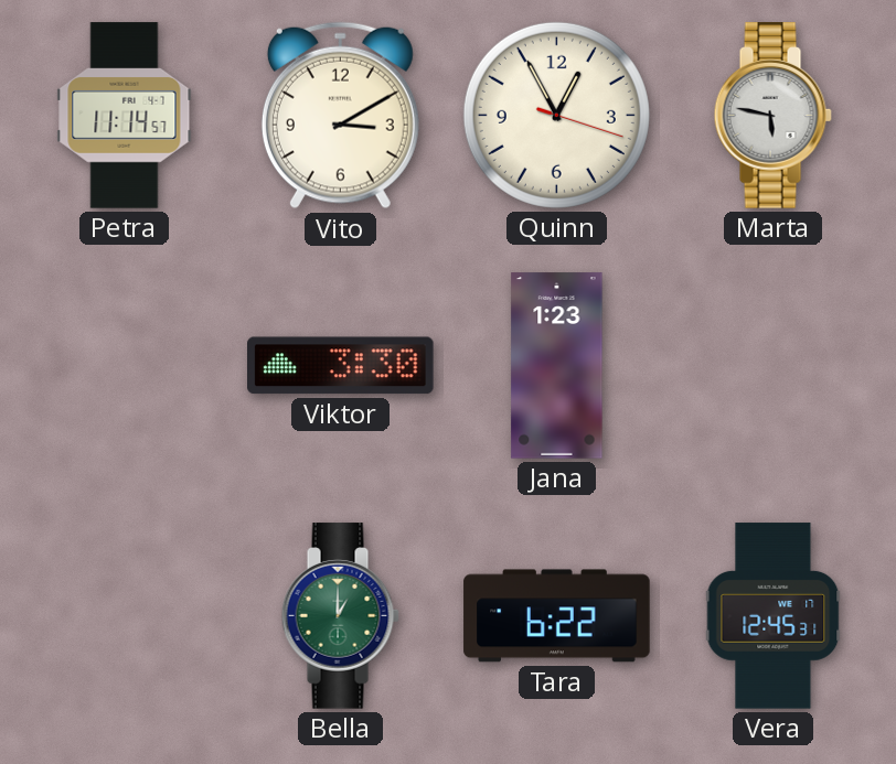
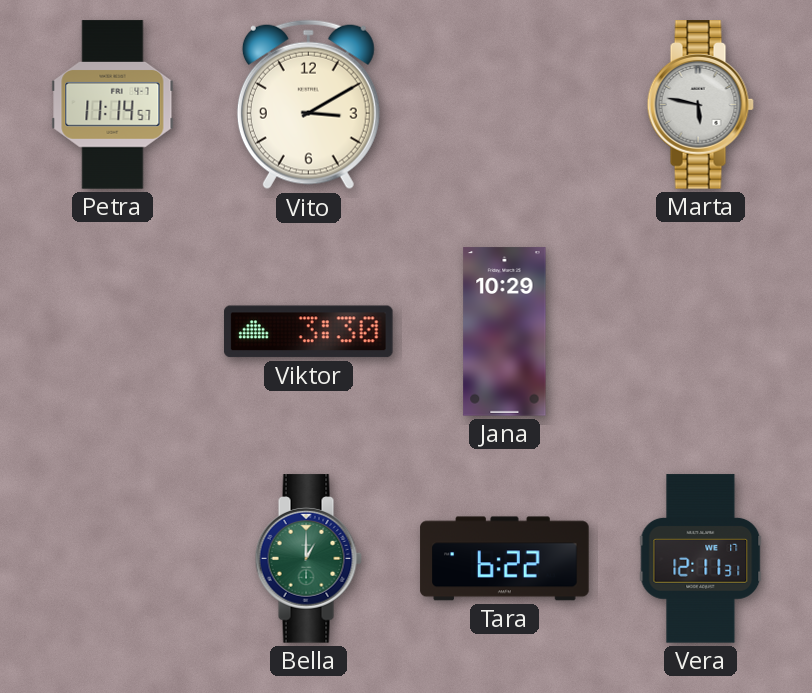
Quinn: 12:55 -> none (556, 115)
Jana: 1:23 -> 10:29 (505, 332)
Vera: 12:45 -> 12:11 (701, 559)
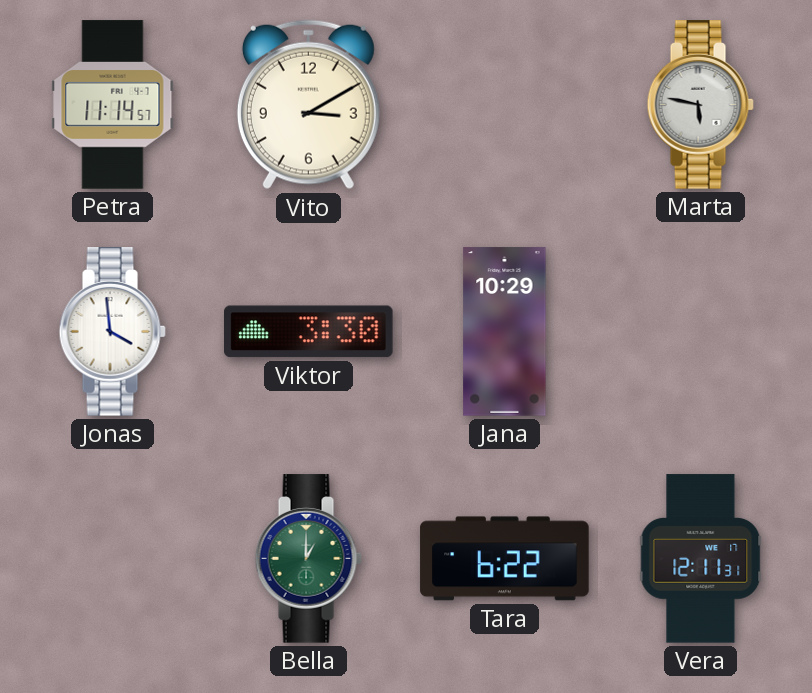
Jonas: none -> 3:59 (112, 332)
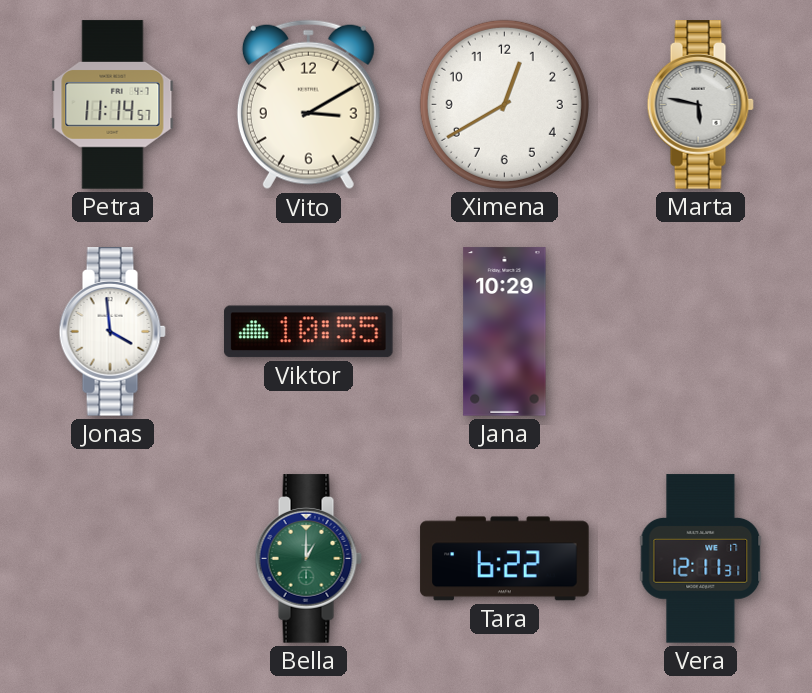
Ximena: none -> 12:40 (504, 104)
Viktor: 3:30 -> 10:55 (309, 332)
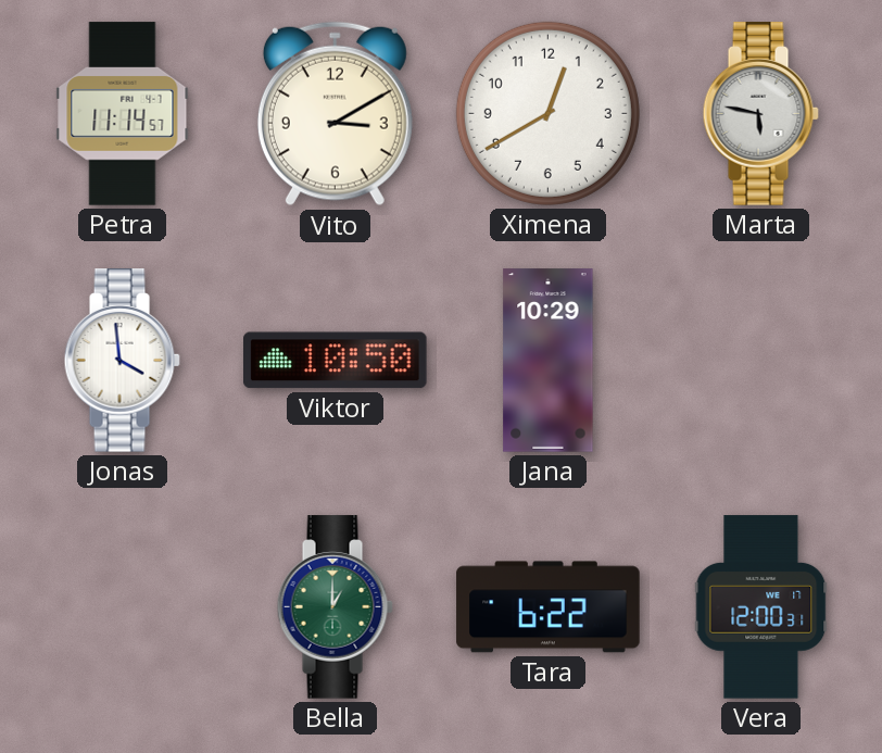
Viktor: 10:55 -> 10:50 (336, 361)
Vera: 12:11 -> 12:00 (761, 607)
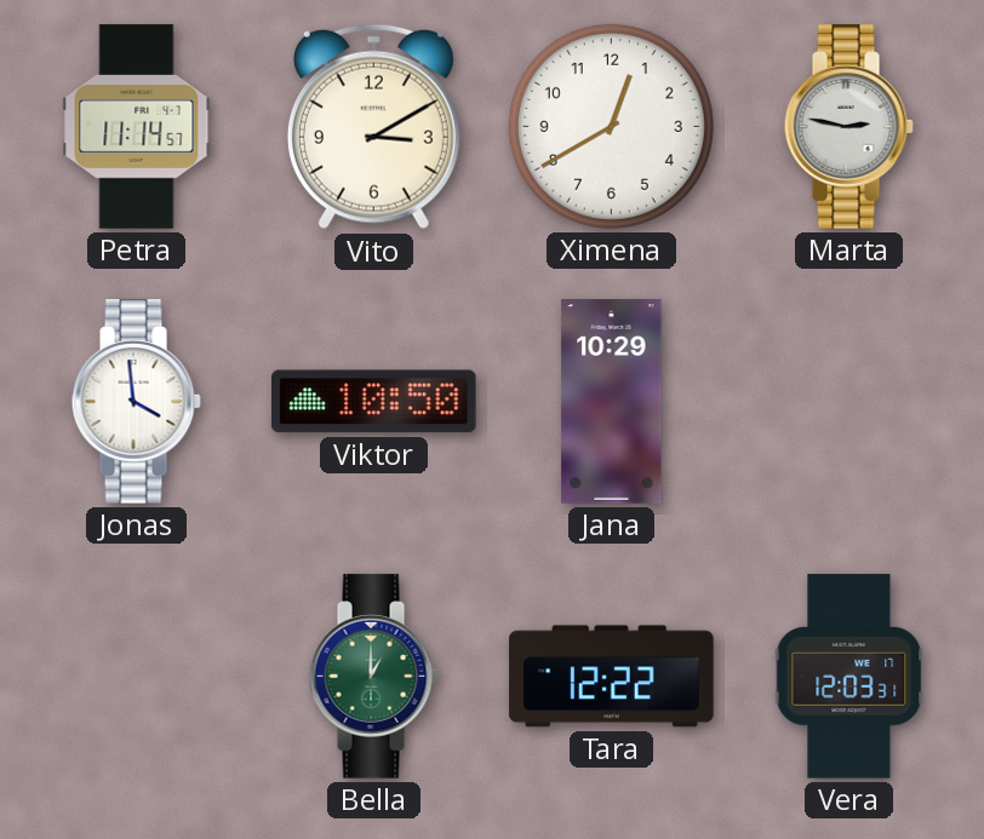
Marta: 5:47 -> 2:47 (848, 127)
Tara: 6:22 -> 12:22 (612, 677)
Vera: 12:00 -> 12:03 (849, 677)
